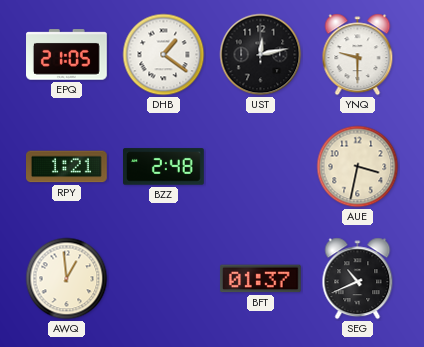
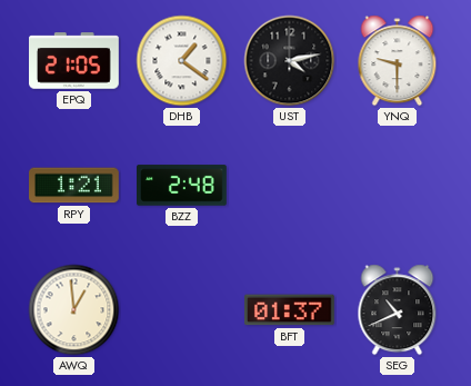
UST: 12:13 -> 4:13 (290, 61)
AUE: 3:32 -> none (358, 167)
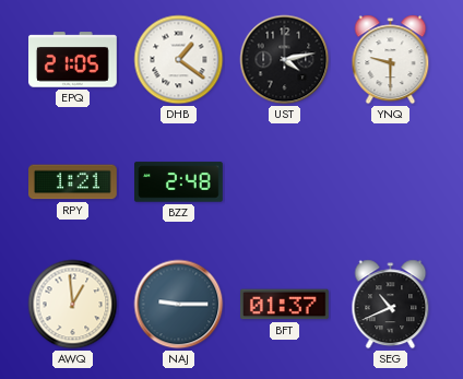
NAJ: none -> 9:15 (179, 305)
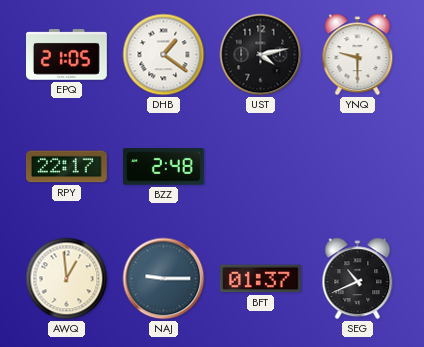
RPY: 1:21 -> 22:17 (67, 167)
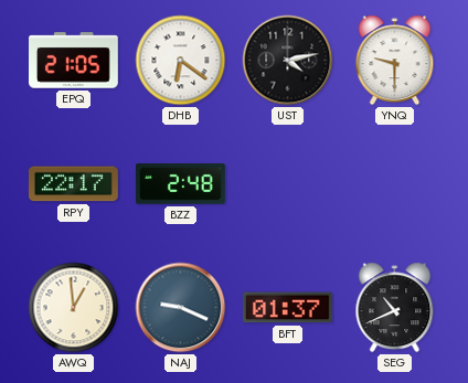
DHB: 1:21 -> 6:21 (181, 61)
NAJ: 9:15 -> 9:19 (181, 308)
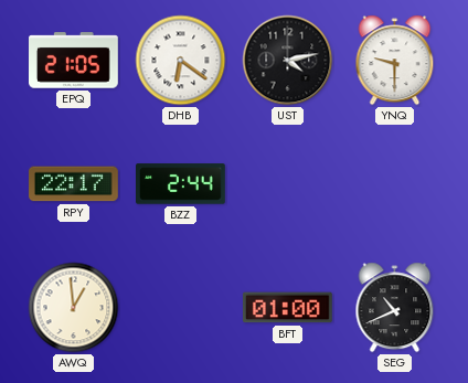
BZZ: 2:48 -> 2:44 (181, 184)
NAJ: 9:19 -> none (181, 308)
BFT: 01:37 -> 01:00 (287, 308)
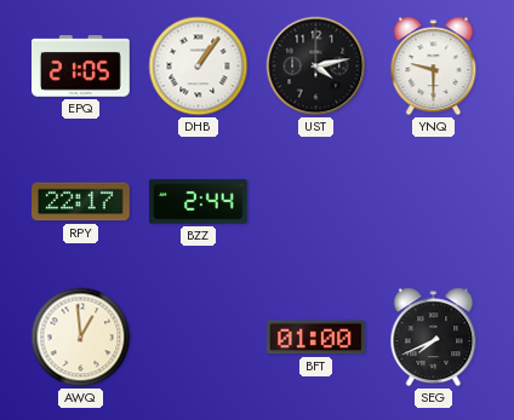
DHB: 6:21 -> 1:06 (199, 67)
SEG: 10:41 -> 7:41 (434, 338)
